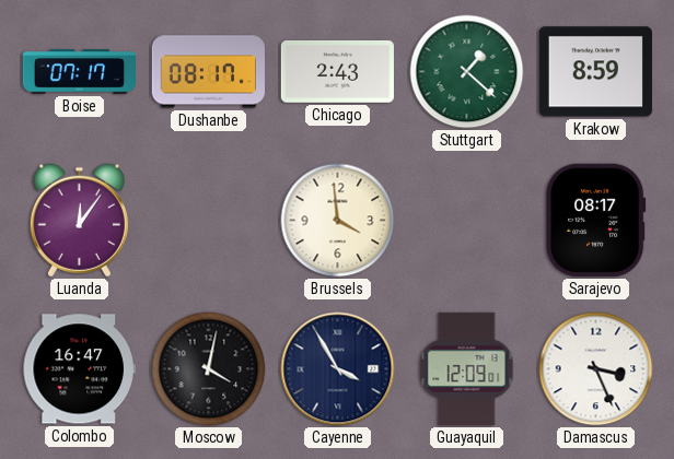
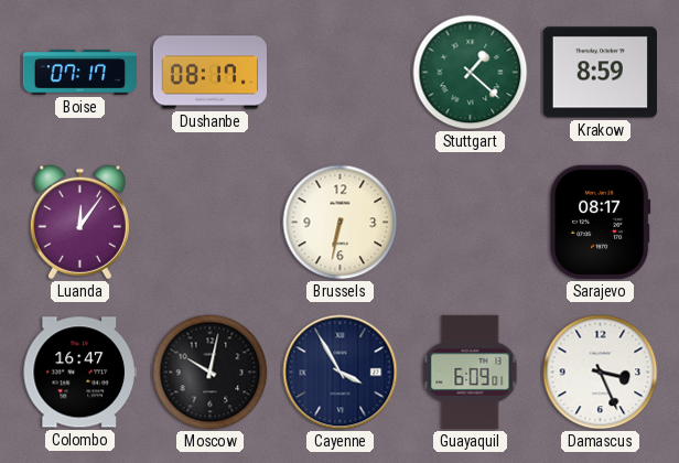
Chicago: 2:43 -> none (337, 72)
Brussels: 3:59 -> 6:32 (341, 223)
Moscow: 4:02 -> 10:02 (211, 373)
Guayaquil: 12:09 -> 6:09 (471, 372)
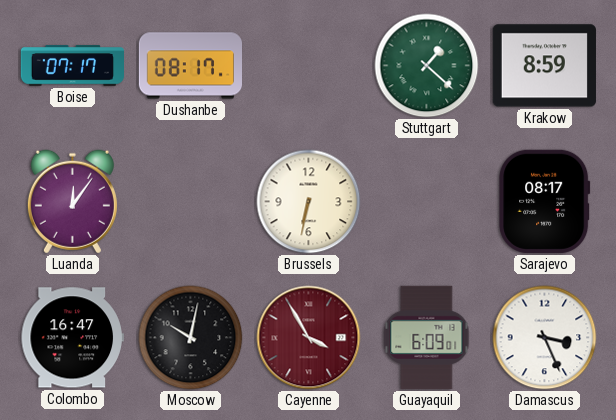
Cayenne dial: navy -> burgundy (309, 338)
